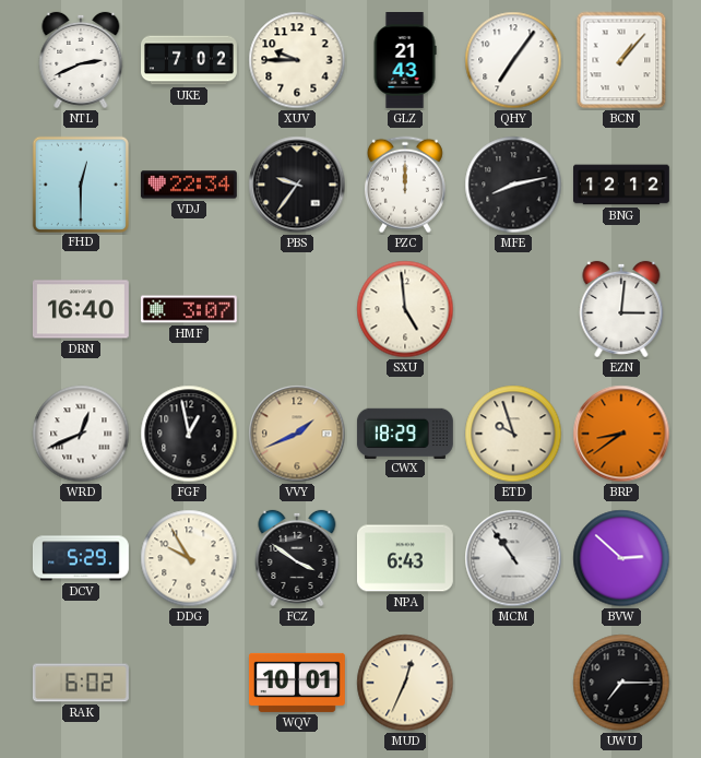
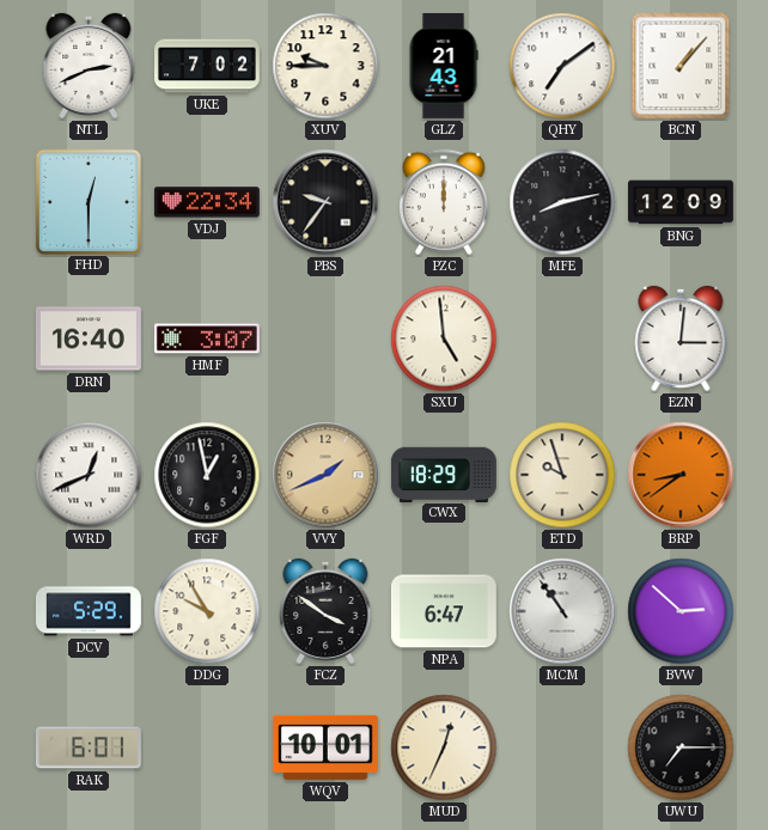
QHY: 7:06 -> 7:09 (562, 66)
BNG: 12:12 -> 12:09 (682, 202)
NPA: 6:43 -> 6:47 (444, 611)
RAK: 6:02 -> 6:01 (89, 747)
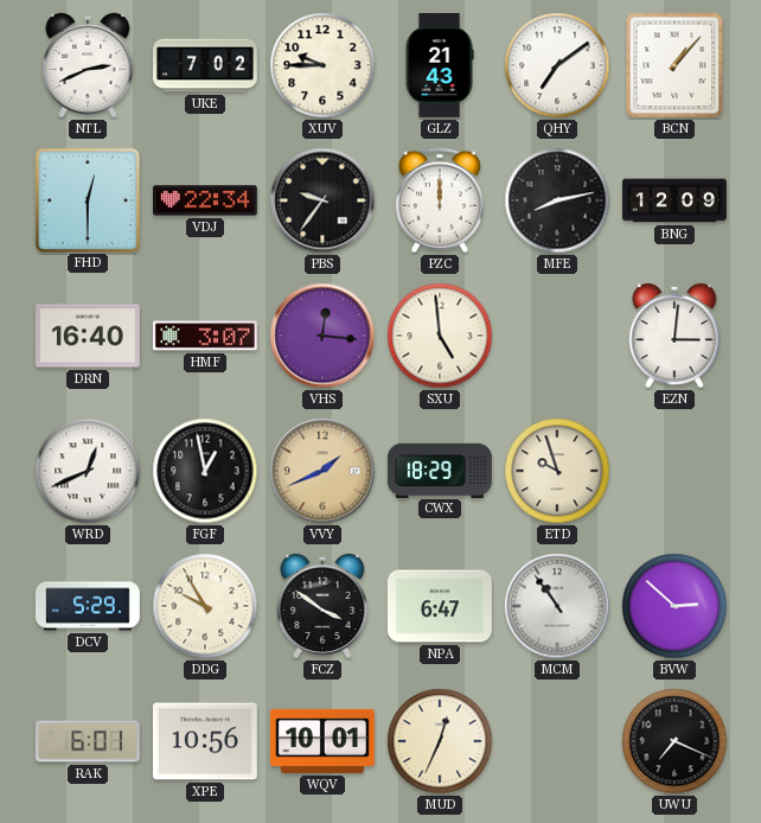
VHS: none -> 12:16 (322, 336)
BRP: 8:39 -> none (681, 475)
XPE: none -> 10:56 (205, 741)
UWU: 7:15 -> 7:19 (674, 741)
